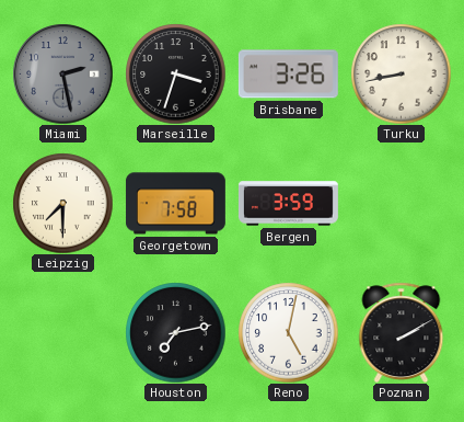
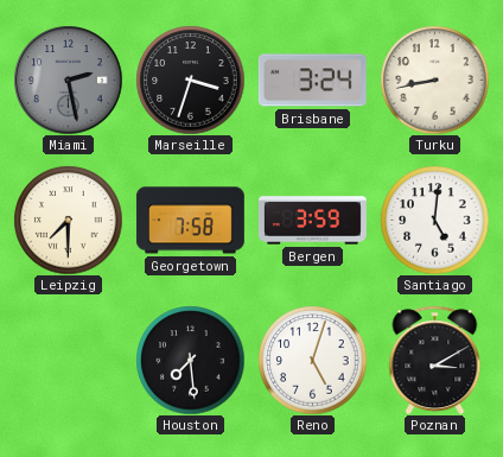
Brisbane: 3:26 -> 3:24 (312, 81)
Santiago: none -> 5:01 (434, 220)
Houston: 7:13 -> 7:29 (190, 360)
Reno: 5:02 -> 5:03 (312, 360)
Poznan: 2:10 -> 3:10 (435, 360)
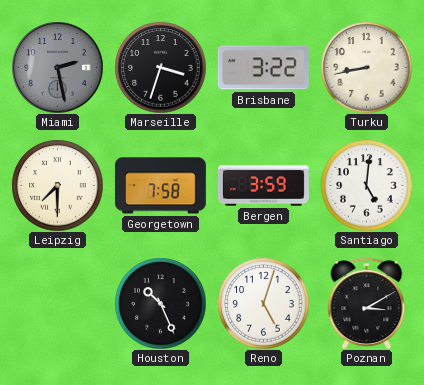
Brisbane: 3:24 -> 3:22 (263, 68)
Houston: 7:29 -> 10:26 (160, 303)
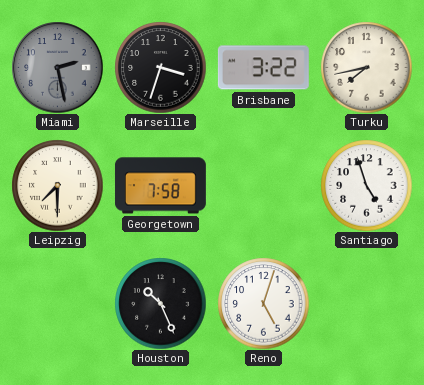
Turku: 8:43 -> 7:43 (366, 67)
Bergen: 3:59 -> none (263, 186)
Santiago: 5:01 -> 4:57 (366, 185)
Poznan: 3:10 -> none (367, 303)
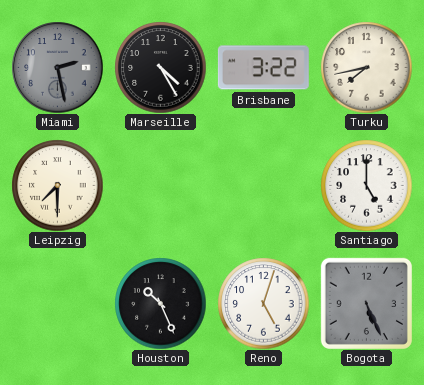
Marseille: 3:33 -> 4:25 (160, 67)
Georgetown: 7:58 -> none (160, 186)
Santiago: 4:57 -> 5:00 (366, 185)
Bogota: none -> 5:26 (366, 303)
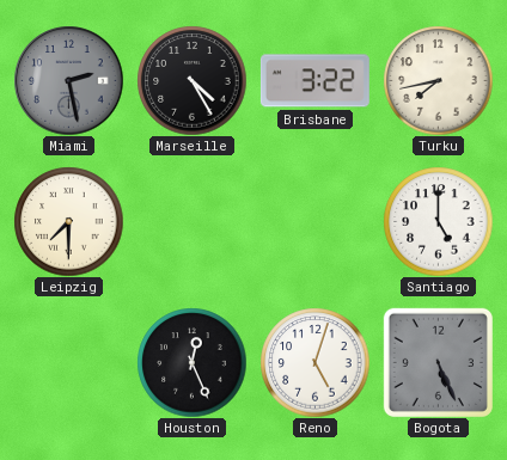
Houston: 10:26 -> 12:26 (191, 362)
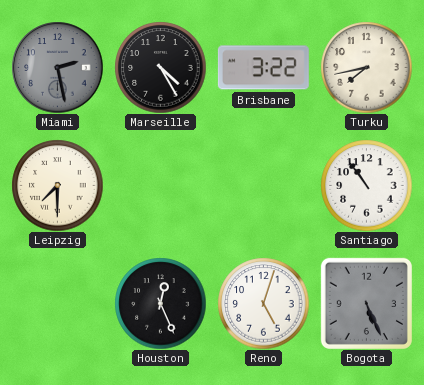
Santiago: 5:00 -> 10:54 (366, 185)
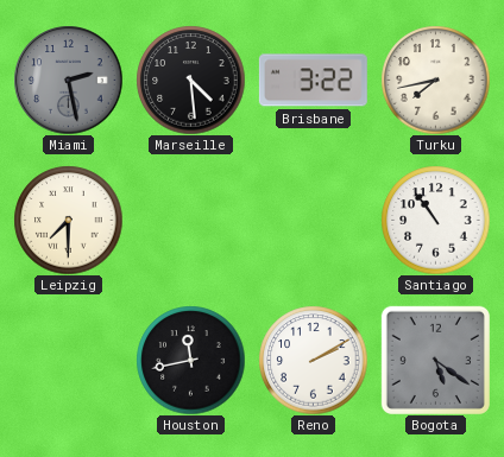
Marseille: 4:25 -> 4:29 (190, 80)
Houston: 12:26 -> 11:43 (190, 360)
Reno: 5:03 -> 2:10 (313, 360)
Bogota: 5:26 -> 5:21 (435, 360)
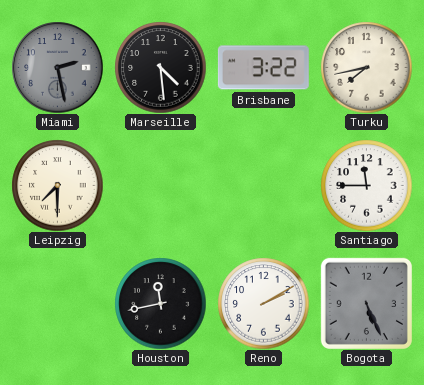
Santiago: 10:54 -> 11:45 (366, 185)
Bogota: 5:21 -> 5:26 (366, 303)
